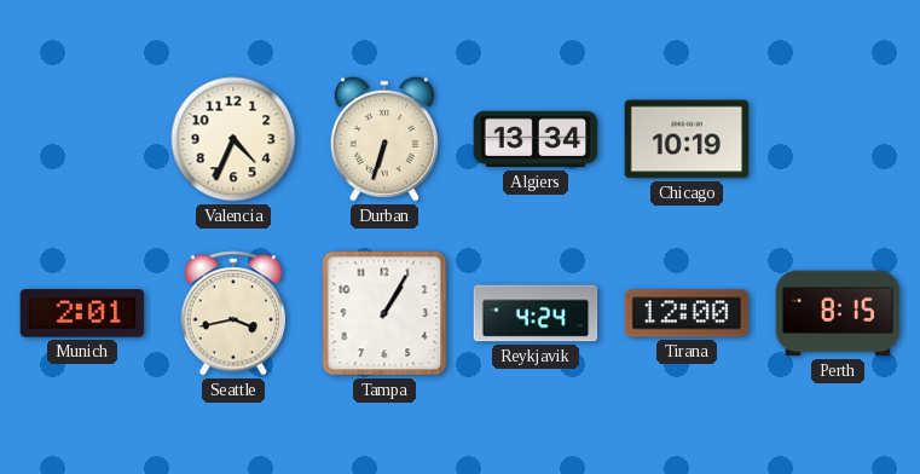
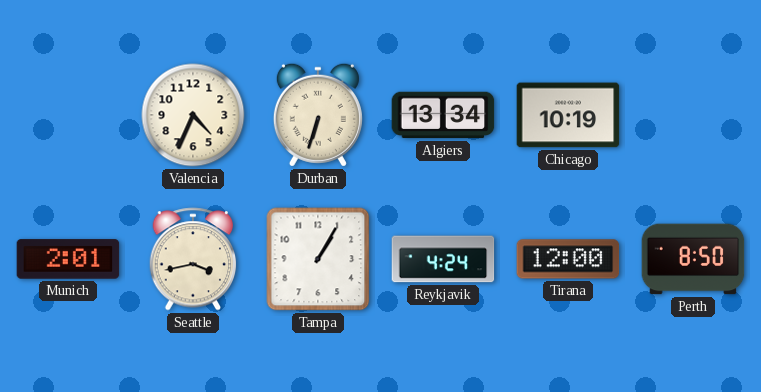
Perth: 8:15 -> 8:50 (693, 259)
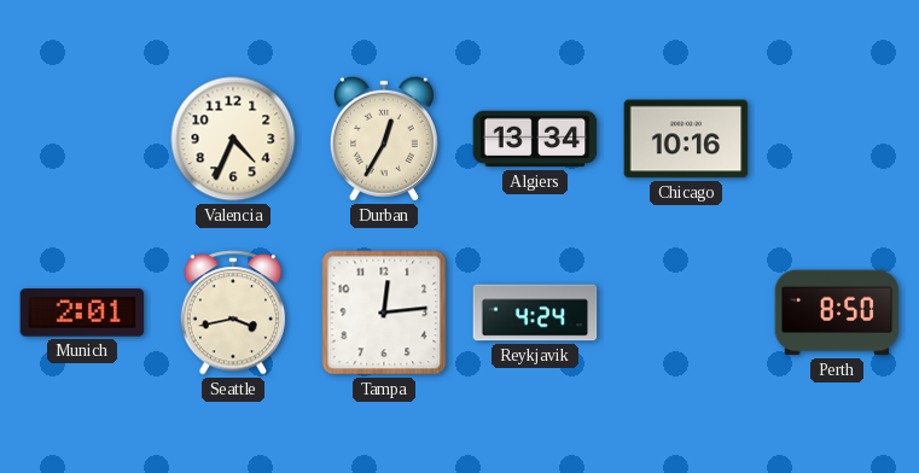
Durban: 6:33 -> 12:35 (384, 139)
Chicago: 10:19 -> 10:16 (686, 139)
Tampa: 1:05 -> 12:14 (384, 313)
Tirana: 12:00 -> none (568, 259)
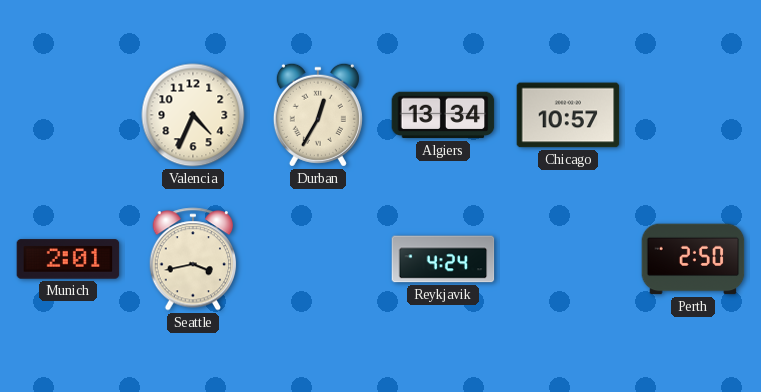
Chicago: 10:16 -> 10:57 (568, 115)
Tampa: 12:14 -> none (384, 313)
Perth: 8:50 -> 2:50 (693, 259)
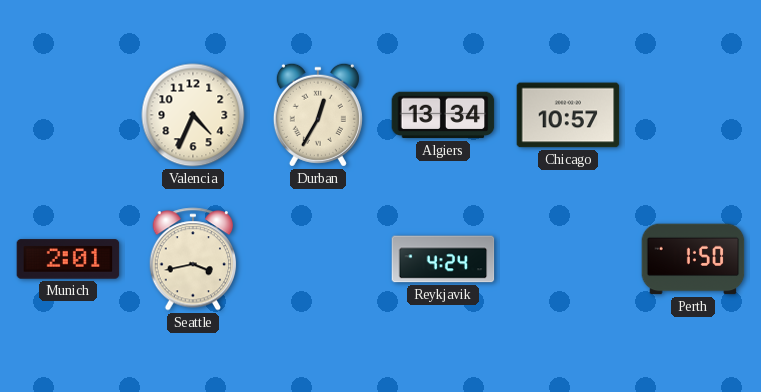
Perth: 2:50 -> 1:50 (693, 259)
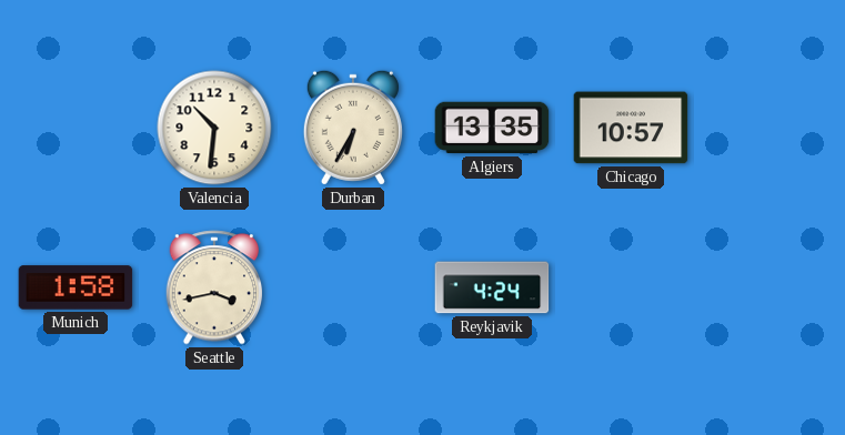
Valencia: 4:34 -> 10:31 (214, 128)
Durban: 12:35 -> 6:35 (353, 128)
Algiers: 13:34 -> 13:35 (492, 128)
Munich: 2:01 -> 1:58 (76, 287)
Perth: 1:50 -> none (693, 259)
